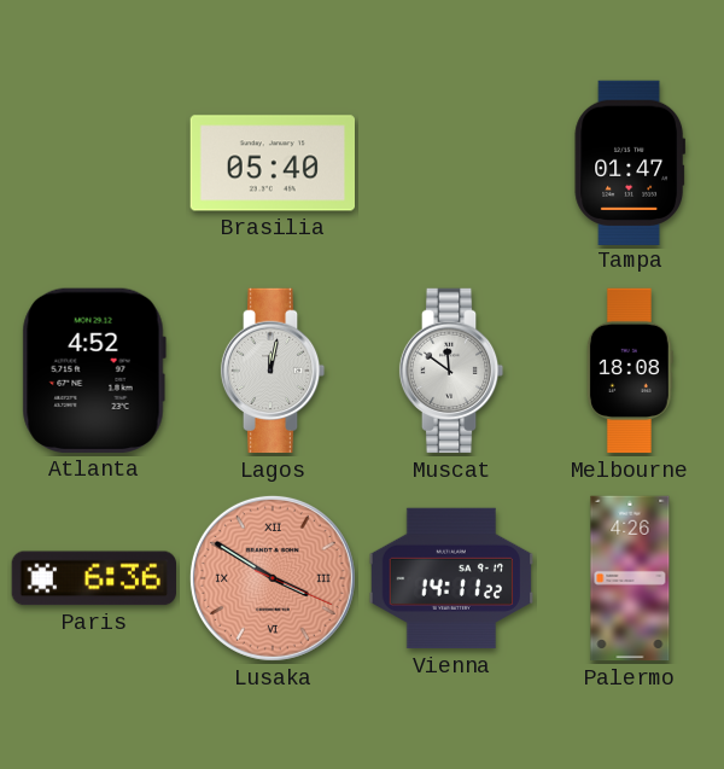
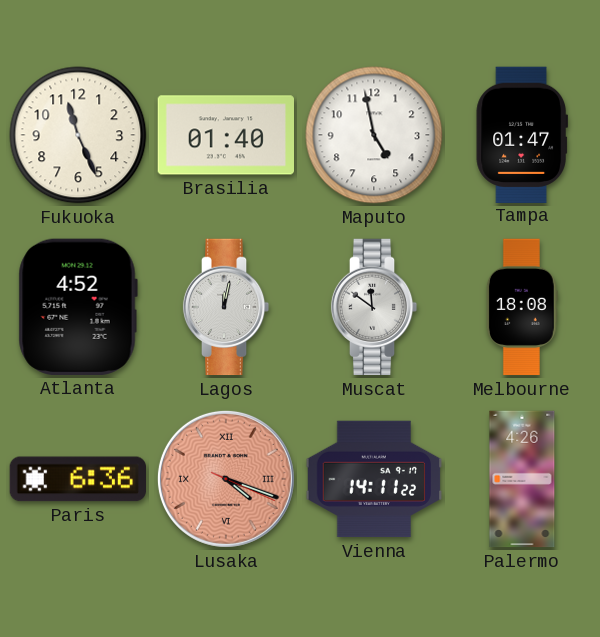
Fukuoka: none -> 11:26 (78, 135)
Brasilia: 05:40 -> 01:40 (225, 135)
Maputo: none -> 4:58 (374, 135)
Lusaka: 3:50 -> 4:18 (226, 479)
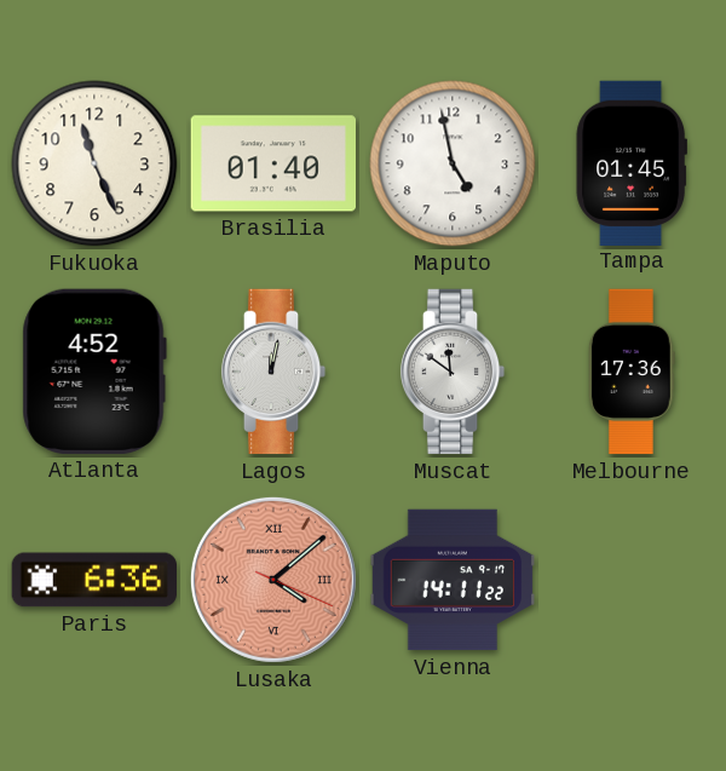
Tampa: 01:47 -> 01:45 (630, 162)
Melbourne: 18:08 -> 17:36 (632, 372)
Lusaka: 4:18 -> 4:08 (273, 580)
Palermo: 4:26 -> none (522, 479)
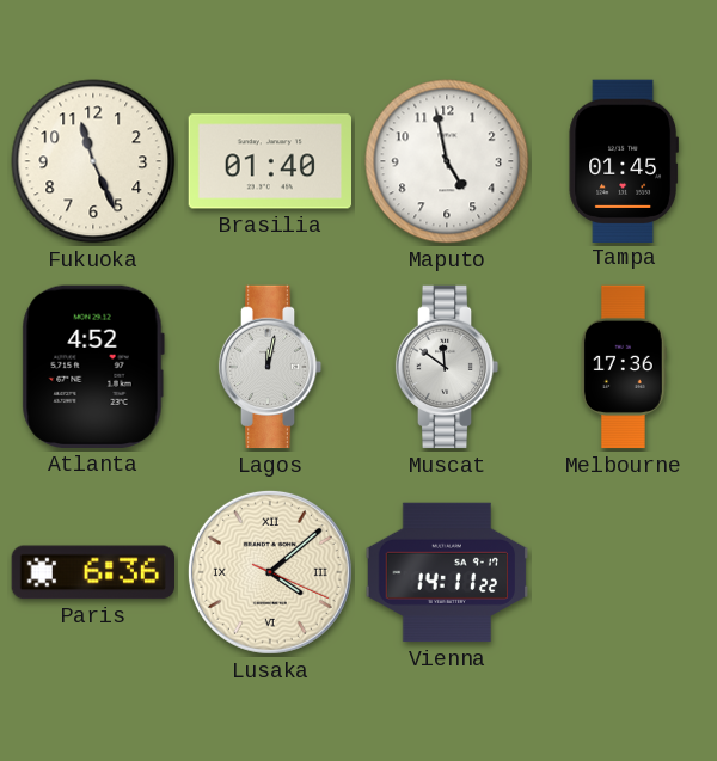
Lusaka dial: salmon -> cream (270, 572)
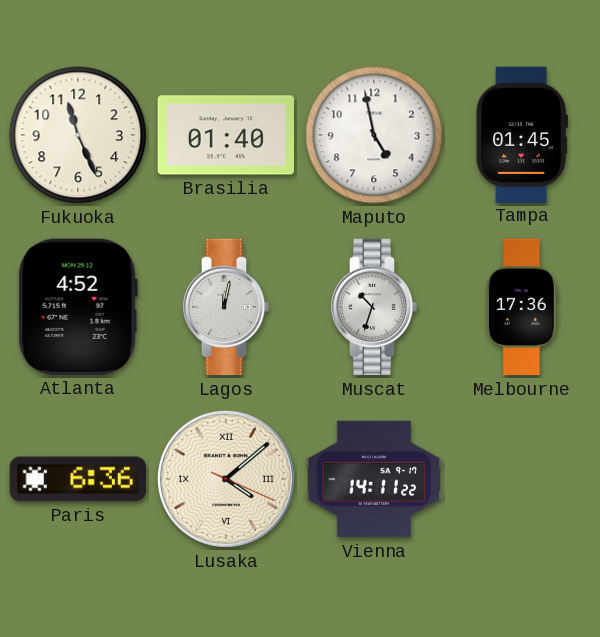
Muscat: 11:51 -> 10:33 (374, 307)
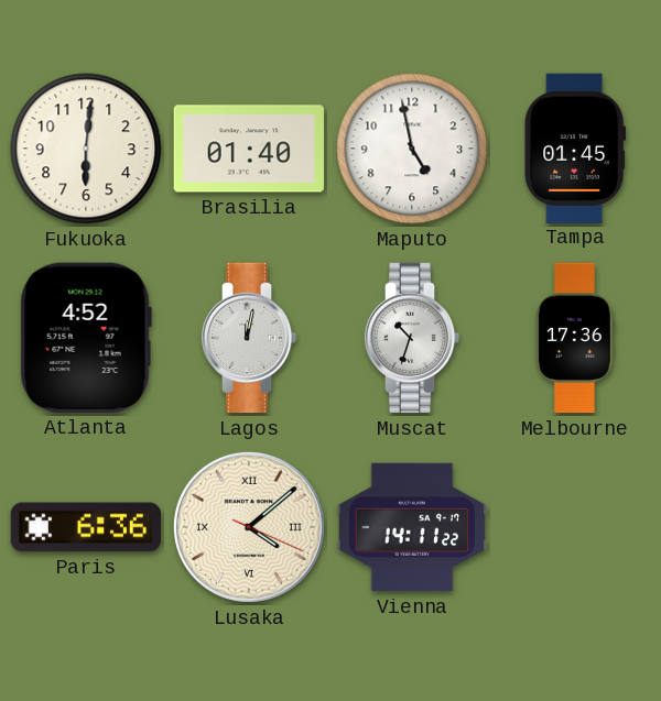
Fukuoka: 11:26 -> 6:01 (86, 149)
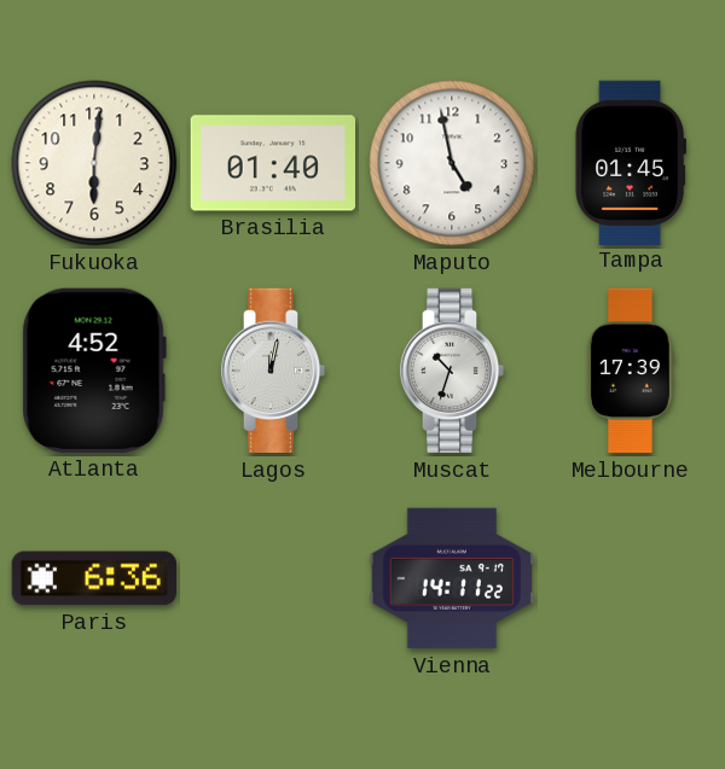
Melbourne: 17:36 -> 17:39 (631, 371)
Lusaka: 4:08 -> none (249, 527)
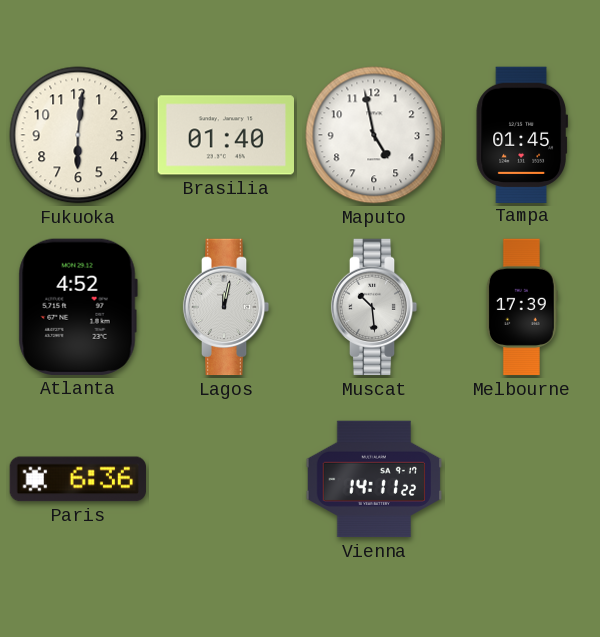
Muscat: 10:33 -> 10:29 (374, 307)
